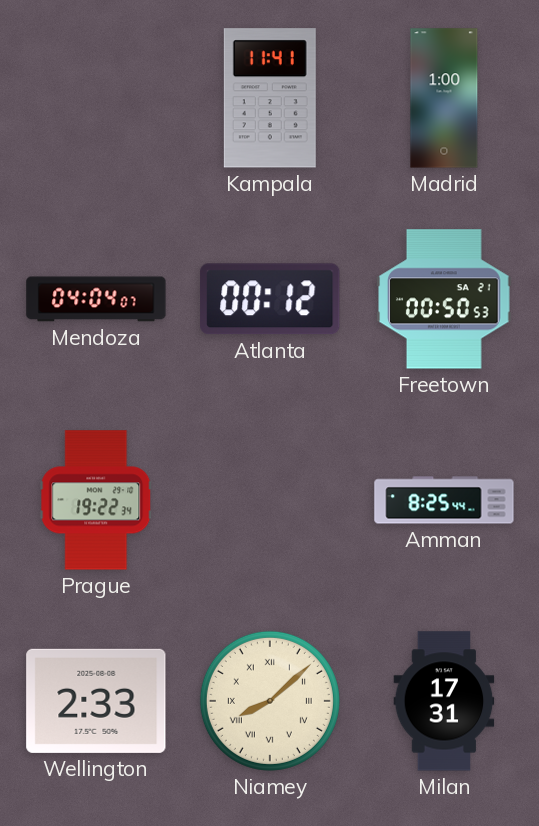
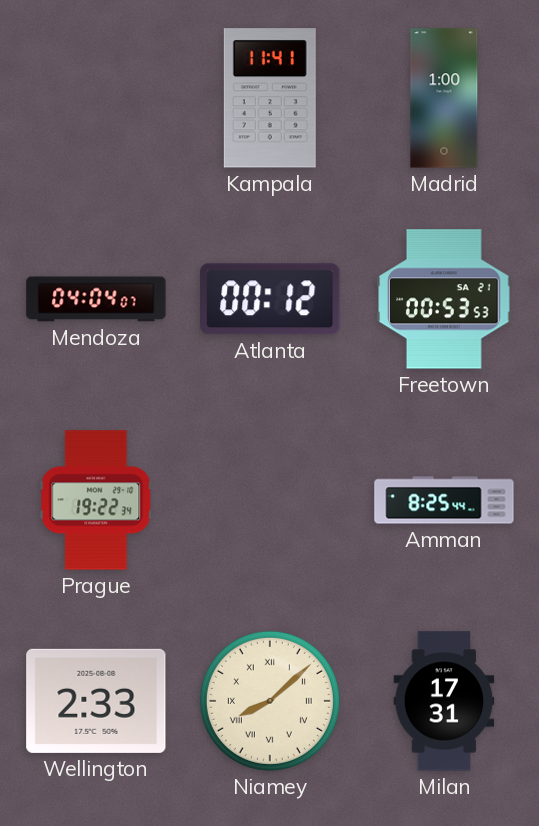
Freetown: 00:50 -> 00:53 (444, 299)
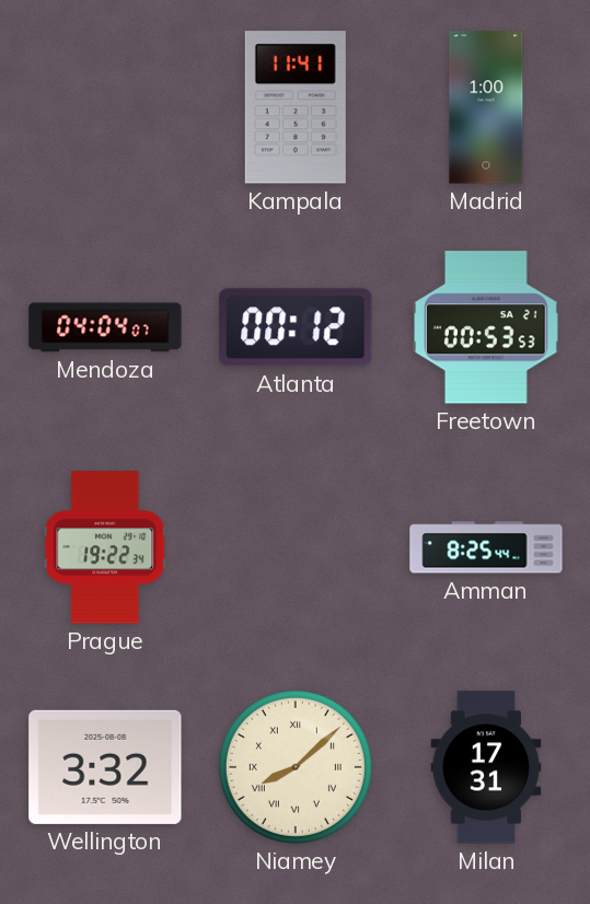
Wellington: 2:33 -> 3:32 (105, 767)
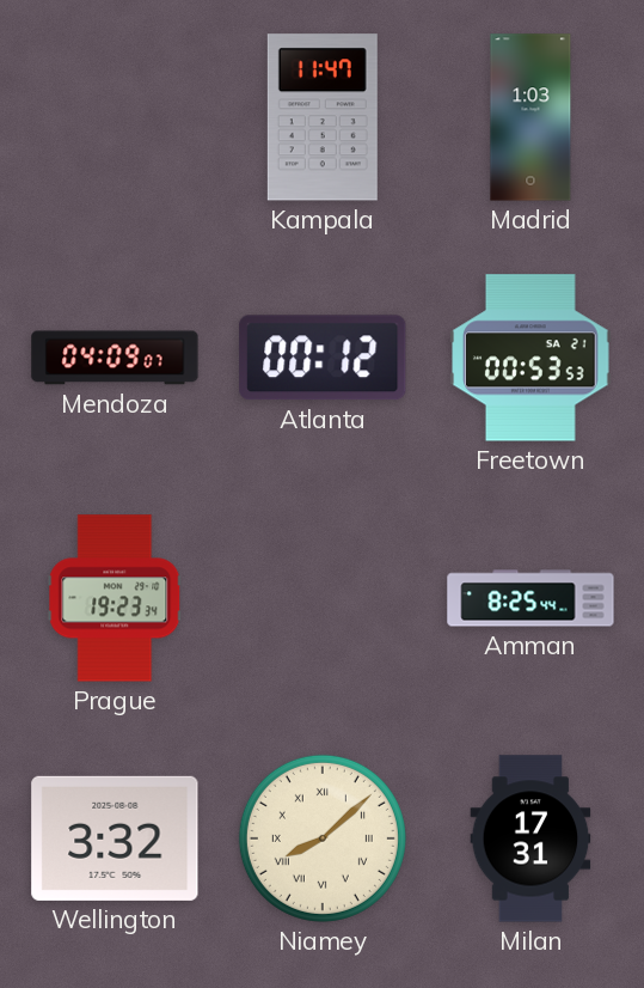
Kampala: 11:41 -> 11:47 (323, 117)
Madrid: 1:00 -> 1:03 (530, 117)
Mendoza: 04:04 -> 04:09 (115, 358)
Prague: 19:22 -> 19:23 (115, 598)
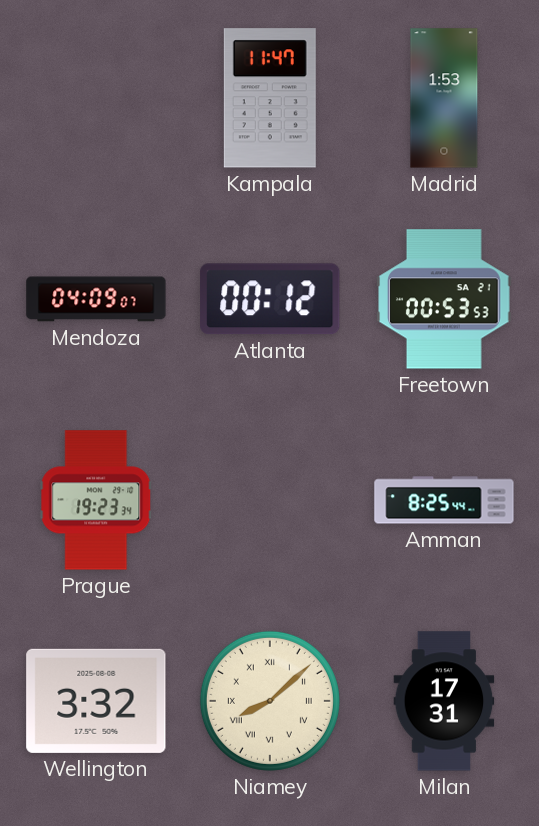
Madrid: 1:03 -> 1:53 (444, 98)
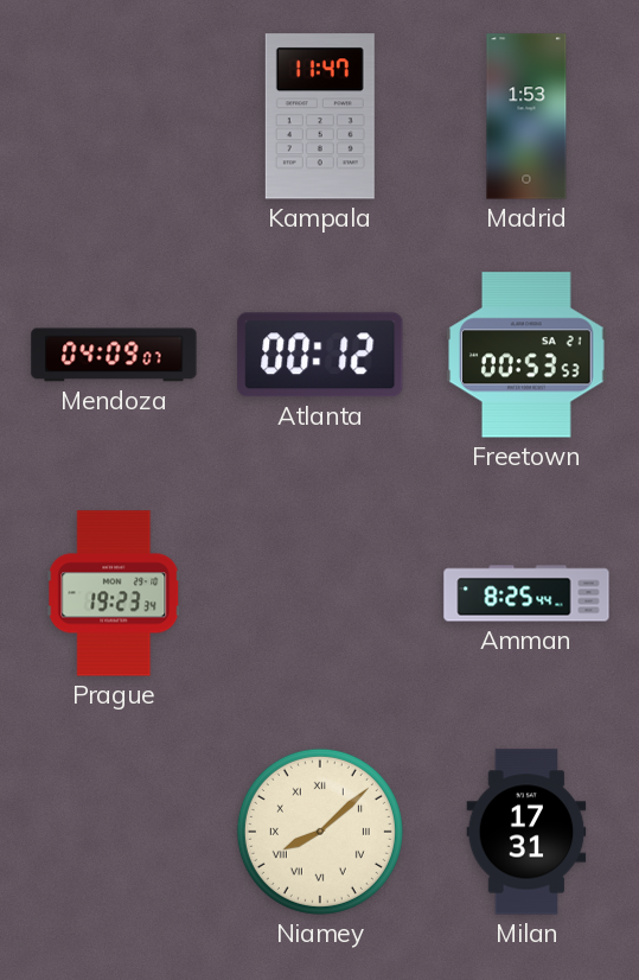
Wellington: 3:32 -> none (96, 701)
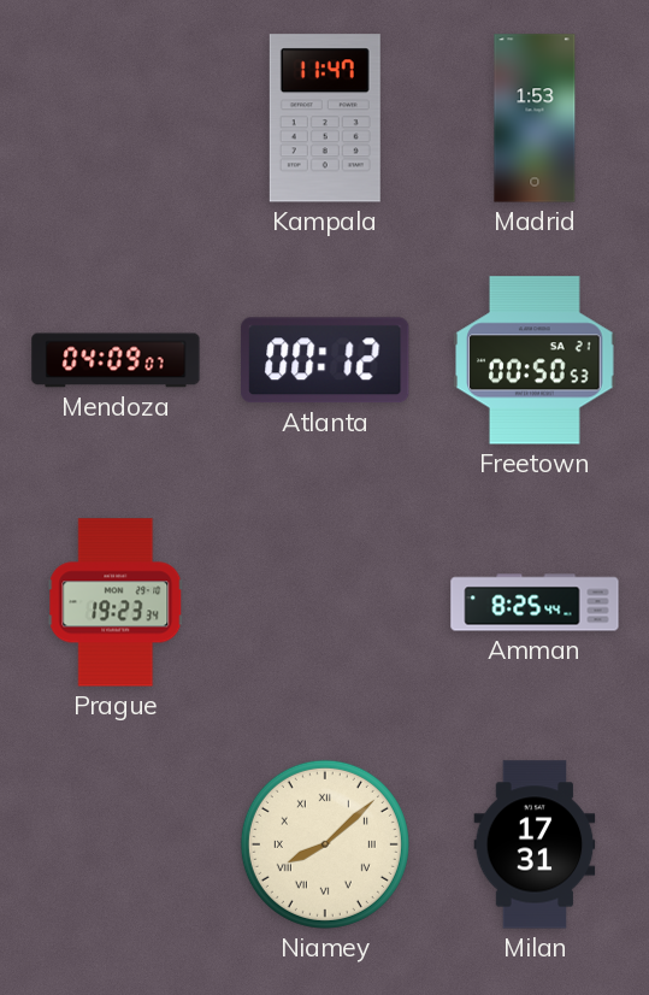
Freetown: 00:53 -> 00:50 (535, 360)
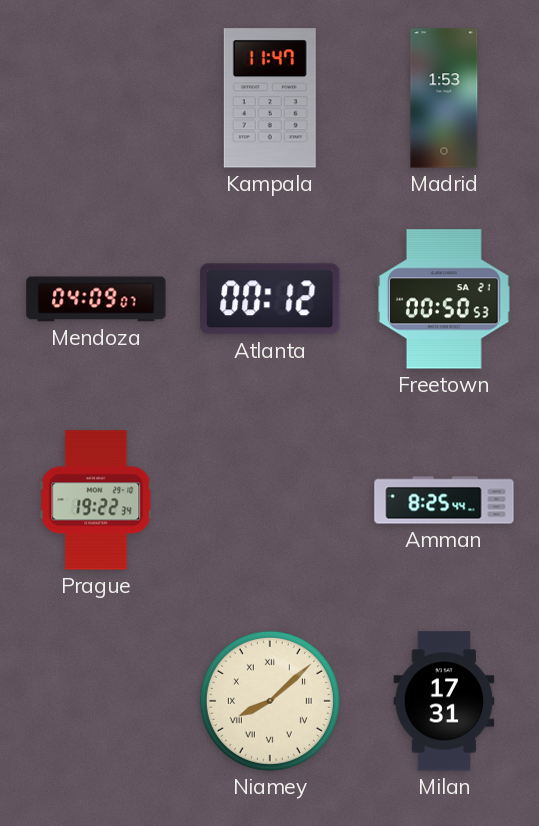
Prague: 19:23 -> 19:22 (96, 500)
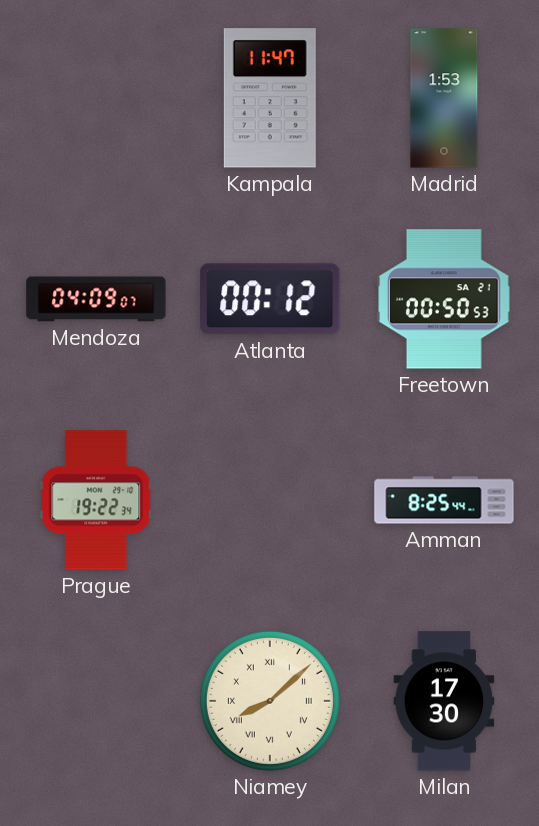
Milan: 17:31 -> 17:30 (444, 701)
